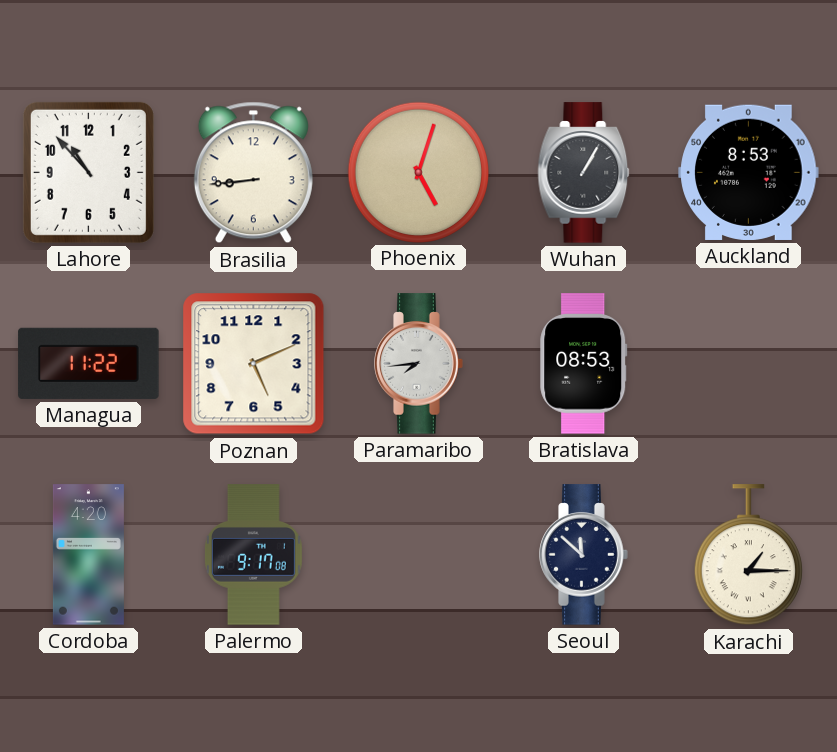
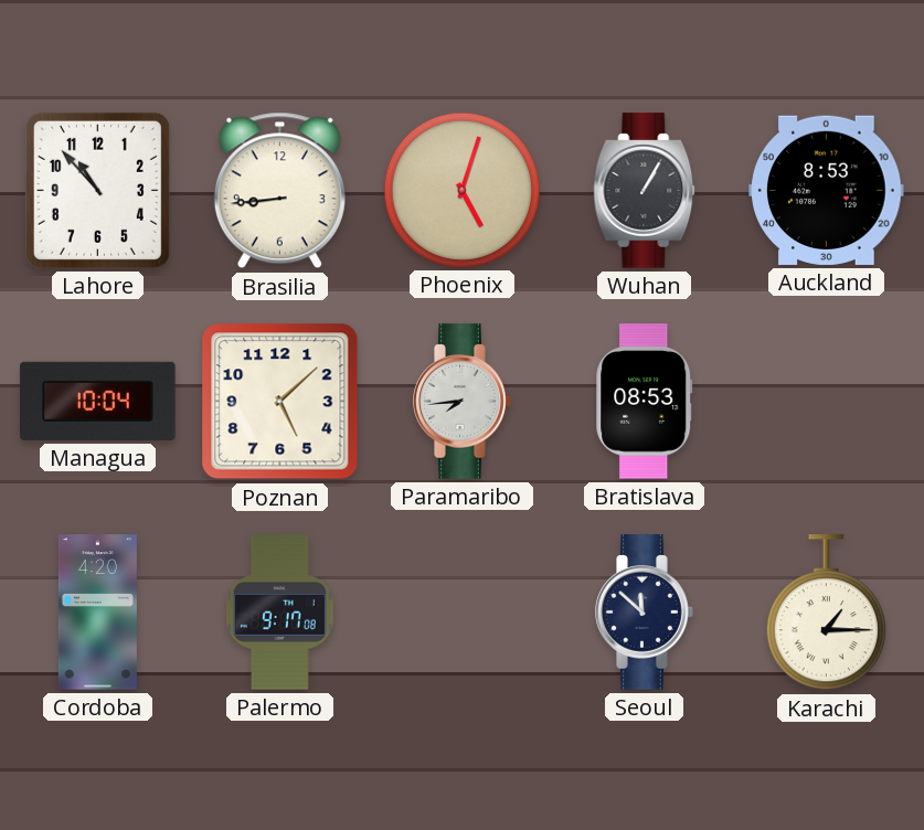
Managua: 11:22 -> 10:04 (98, 401)
Poznan: 5:11 -> 5:08 (280, 402)
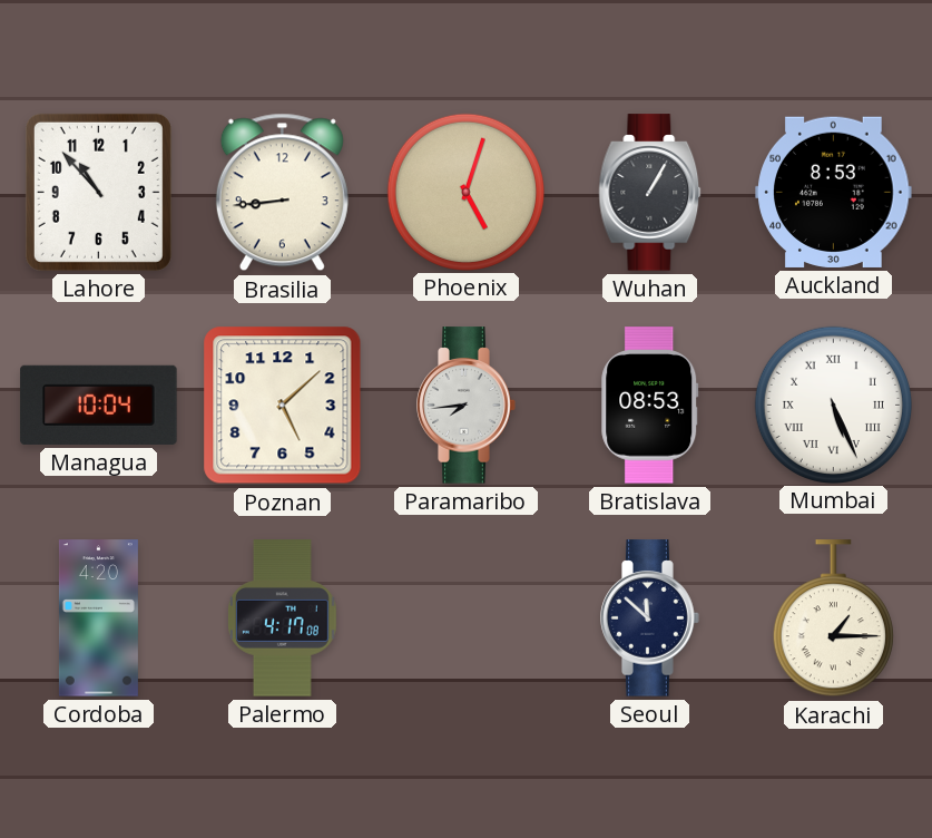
Mumbai: none -> 5:26 (833, 405)
Palermo: 9:17 -> 4:17 (282, 618)
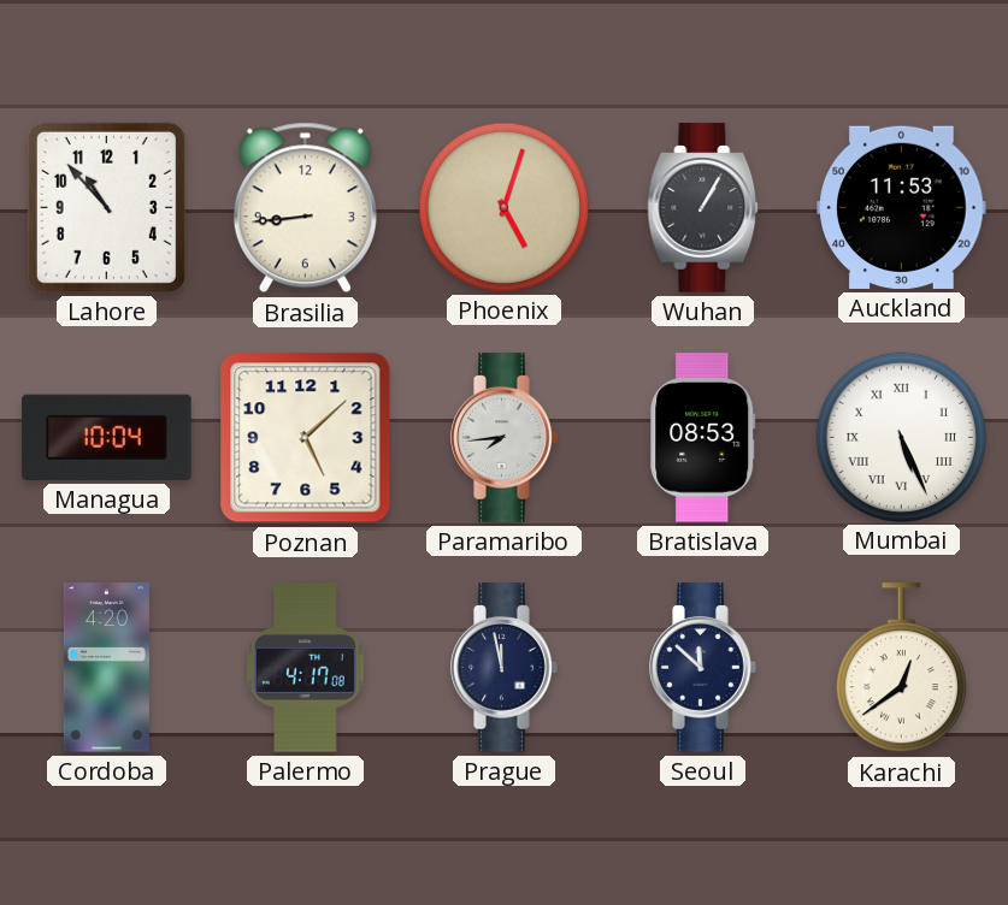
Auckland: 8:53 -> 11:53 (902, 207)
Prague: none -> 11:58 (505, 668)
Karachi: 1:15 -> 12:39 (901, 668)
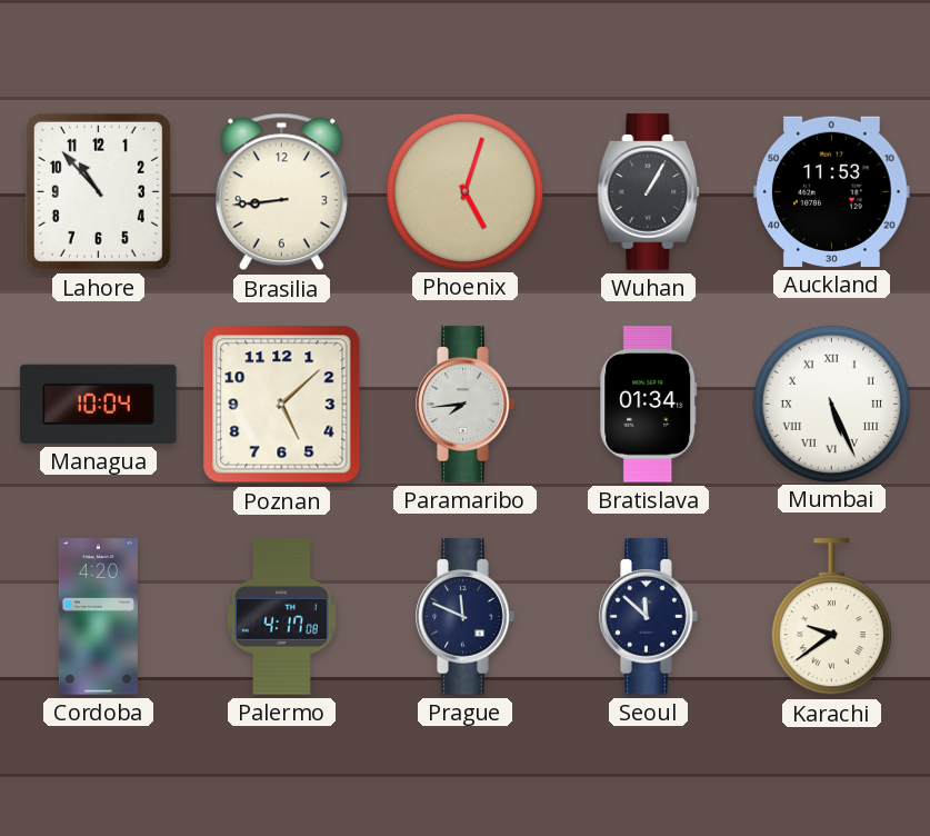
Bratislava: 08:53 -> 01:34 (649, 405)
Prague: 11:58 -> 11:49 (466, 617)
Karachi: 12:39 -> 9:39 (831, 617)
